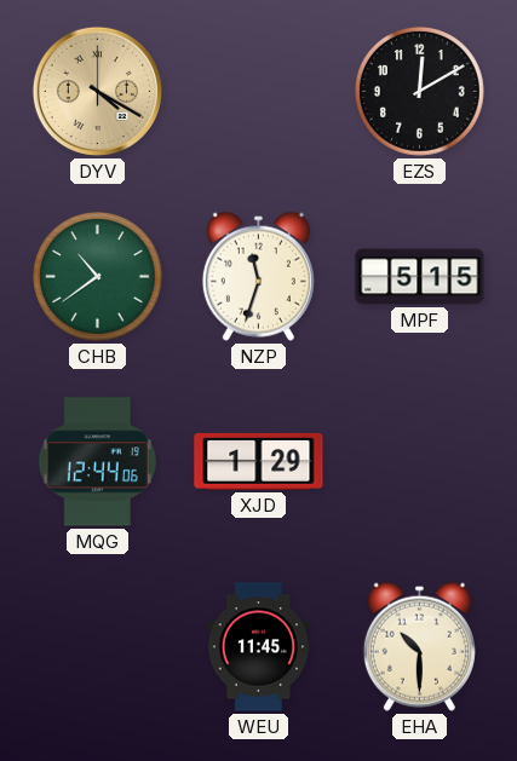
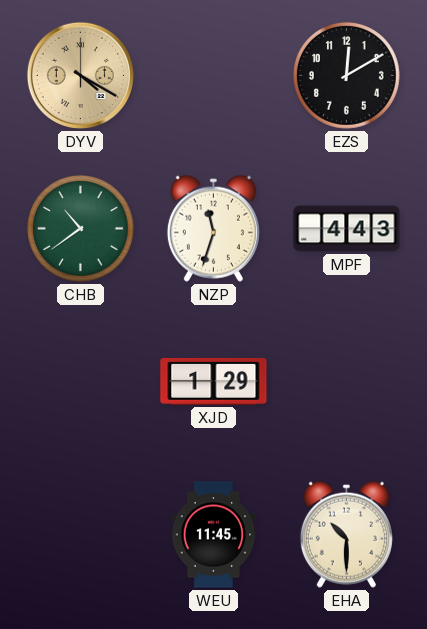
MPF: 5:15 -> 4:43 (347, 229)
MQG: 12:44 -> none (97, 462)
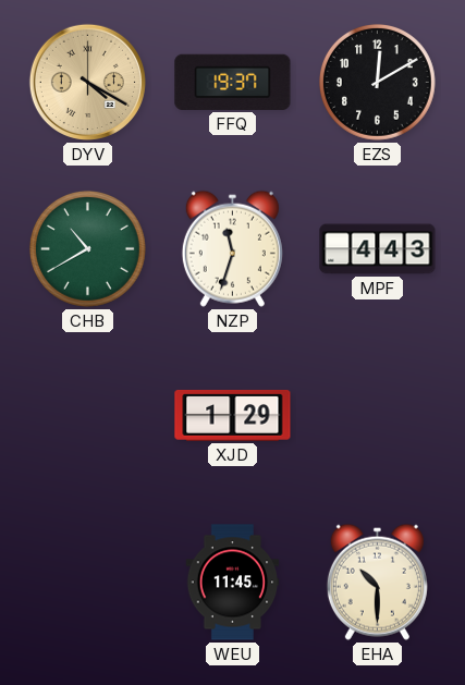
FFQ: none -> 19:37 (233, 82)
CHB: 10:39 -> 10:40 (88, 249)
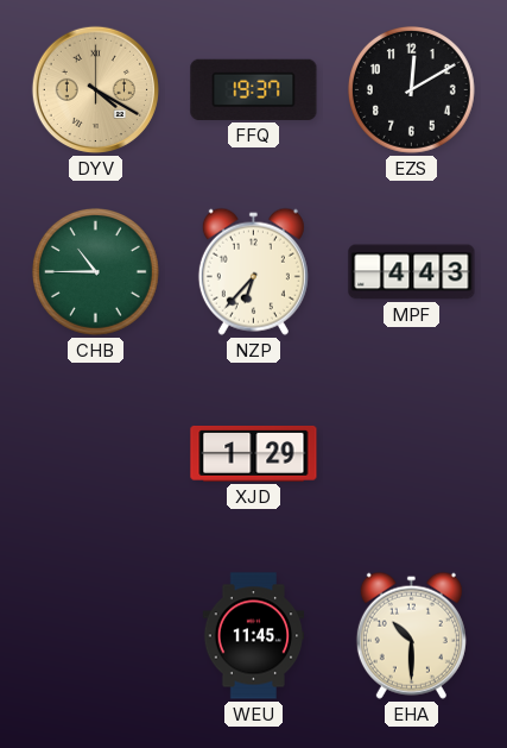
CHB: 10:40 -> 10:45 (96, 272)
NZP: 11:33 -> 6:37 (253, 271)
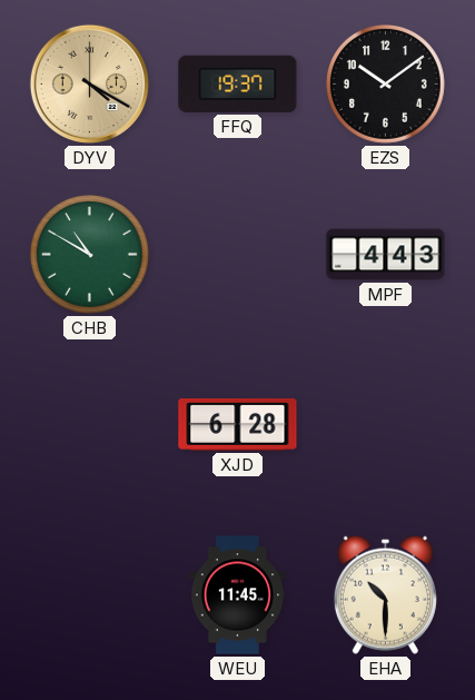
EZS: 12:10 -> 10:09 (386, 85)
CHB: 10:45 -> 10:50 (90, 255)
NZP: 6:37 -> none (253, 271)
XJD: 1:29 -> 6:28 (238, 424)
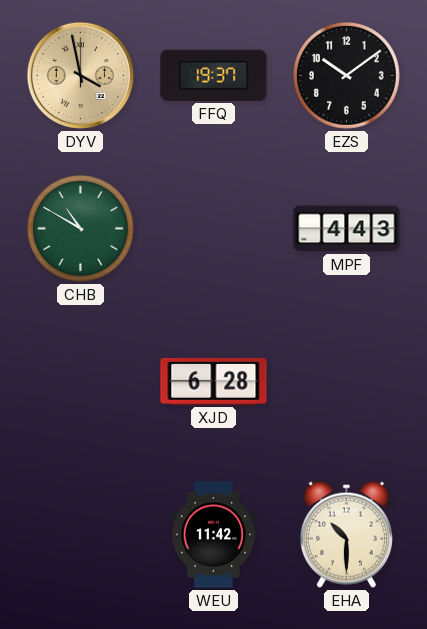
DYV: 4:20 -> 3:58 (80, 75)
WEU: 11:45 -> 11:42 (214, 535)
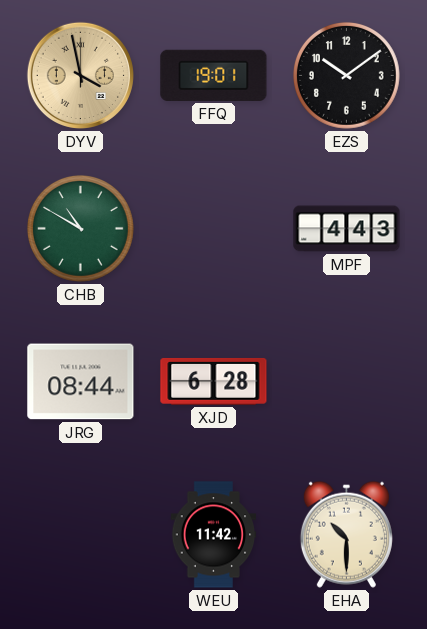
FFQ: 19:37 -> 19:01 (214, 75)
JRG: none -> 08:44 (81, 382)
